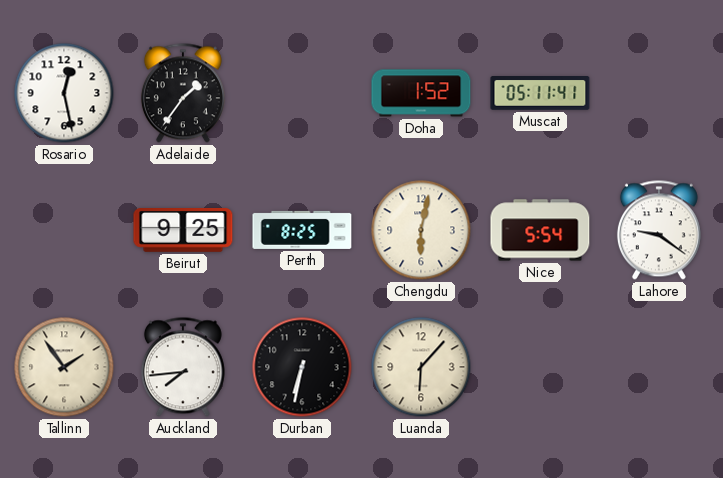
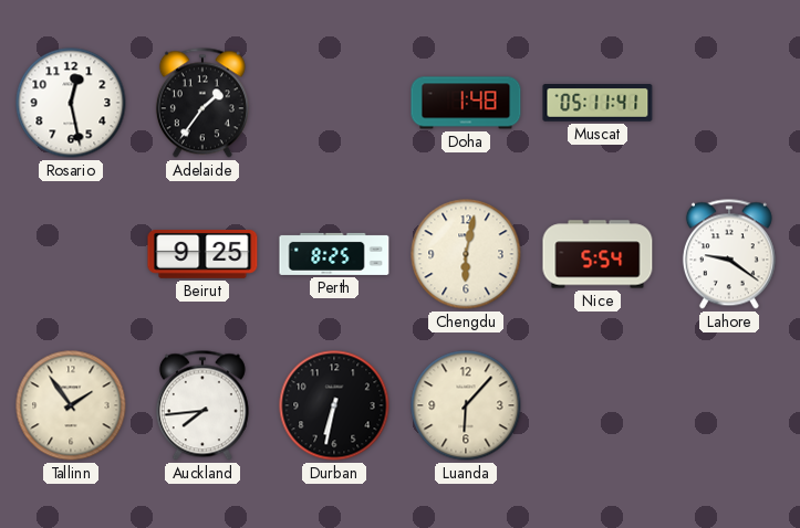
Doha: 1:52 -> 1:48 (466, 103)
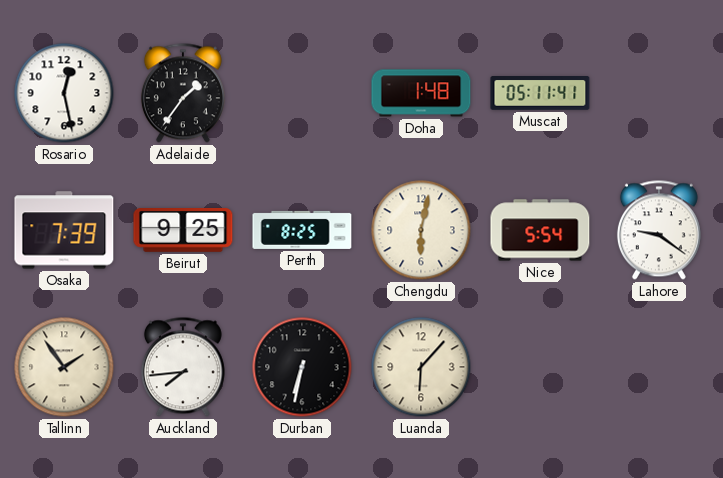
Osaka: none -> 7:39 (64, 230)
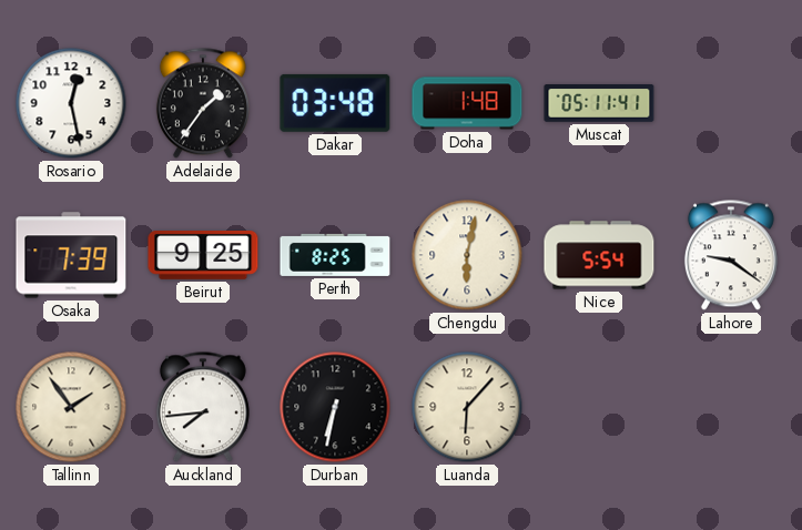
Dakar: none -> 03:48 (335, 103)
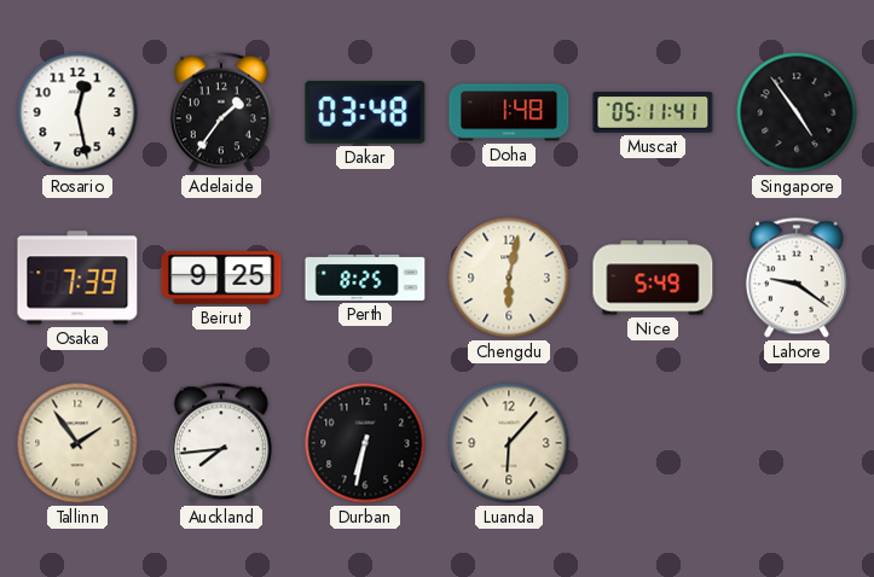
Singapore: none -> 4:54 (797, 112)
Nice: 5:54 -> 5:49 (653, 278)
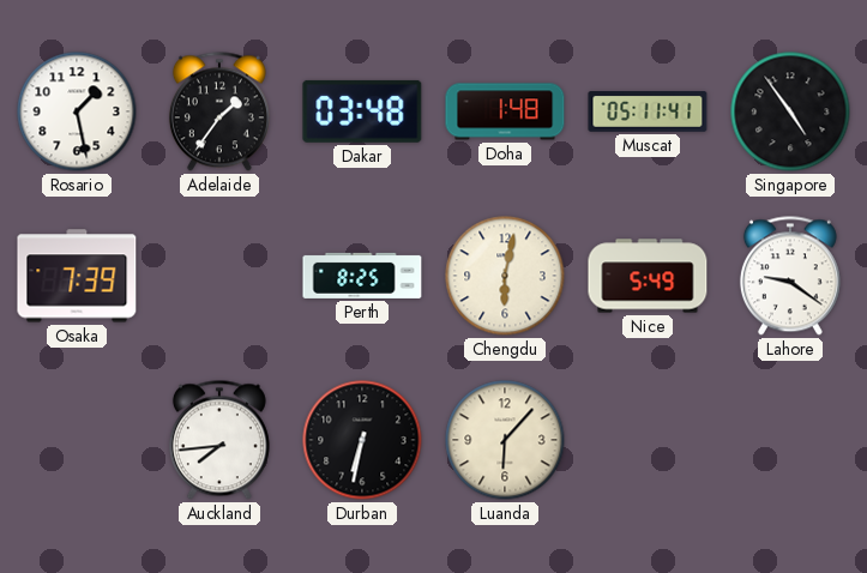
Rosario: 12:28 -> 1:28 (77, 111)
Beirut: 9:25 -> none (221, 279)
Tallinn: 1:54 -> none (77, 443)
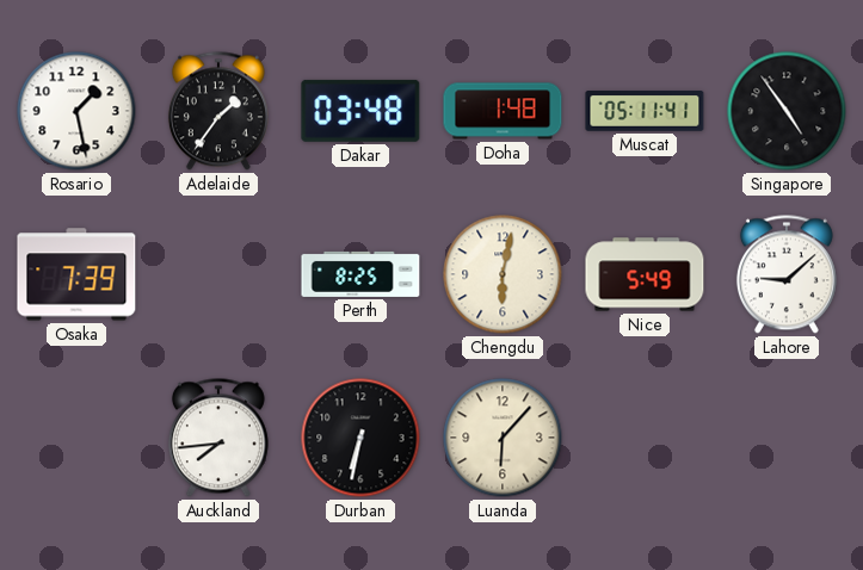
Lahore: 9:21 -> 9:08 (787, 274)
